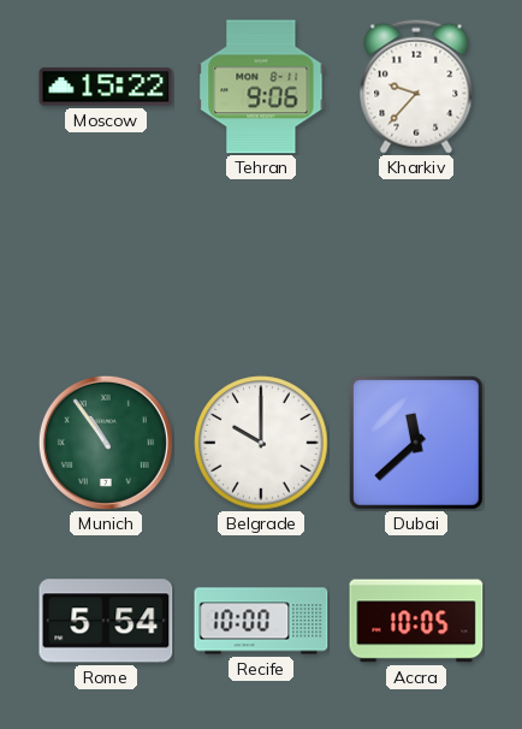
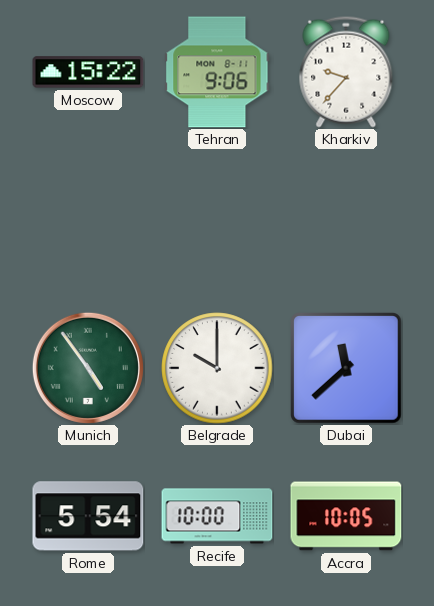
Munich: 10:54 -> 4:54 (88, 368)
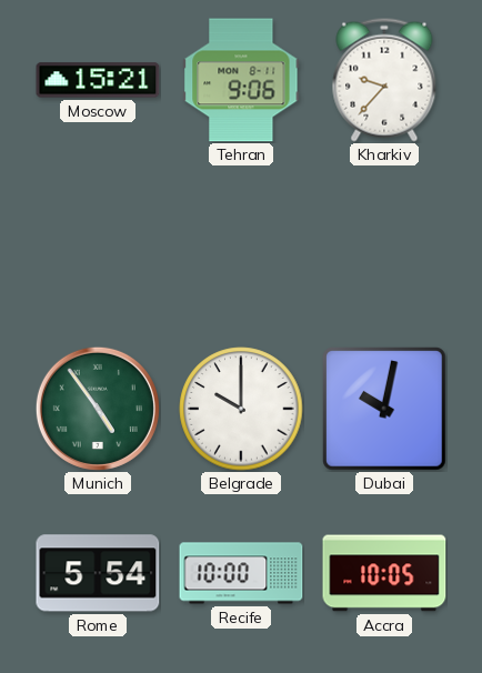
Moscow: 15:22 -> 15:21 (98, 80)
Dubai: 11:38 -> 10:02 (385, 410)
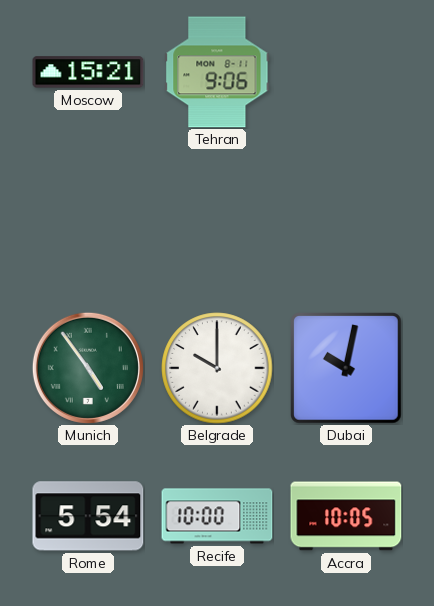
Kharkiv: 9:37 -> none (384, 80)
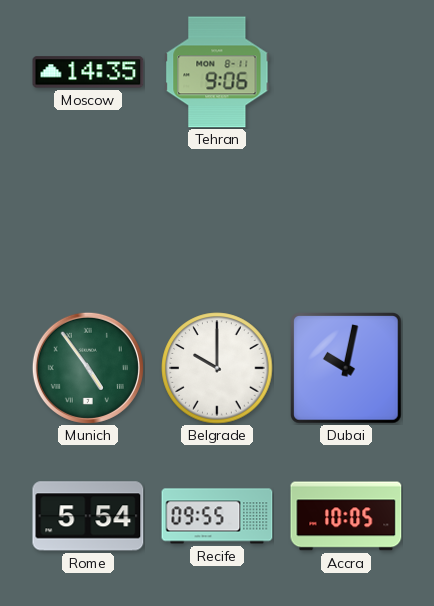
Moscow: 15:21 -> 14:35 (88, 72)
Recife: 10:00 -> 09:55 (217, 516)
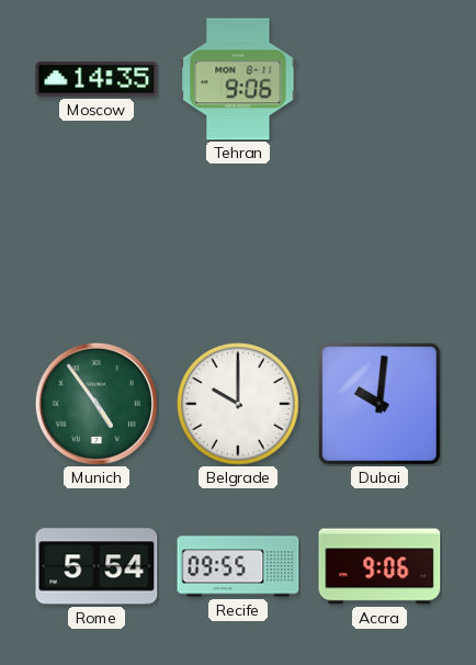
Dubai: 10:02 -> 10:01 (381, 405)
Accra: 10:05 -> 9:06 (379, 566)
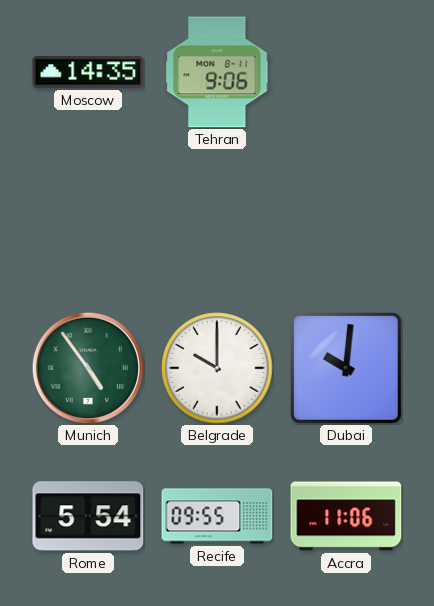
Accra: 9:06 -> 11:06 (346, 516)
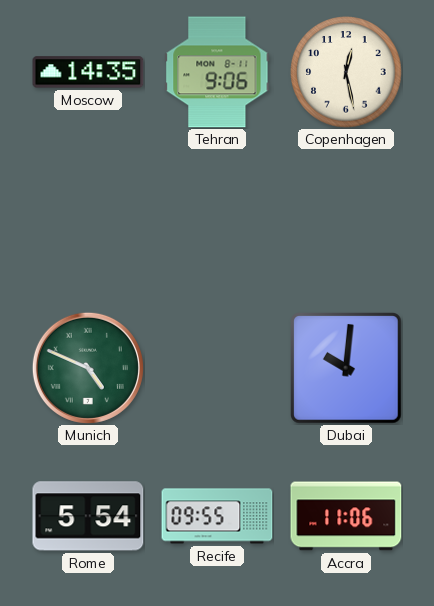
Copenhagen: none -> 12:28 (346, 72)
Munich: 4:54 -> 4:49 (88, 368)
Belgrade: 10:00 -> none (217, 368)
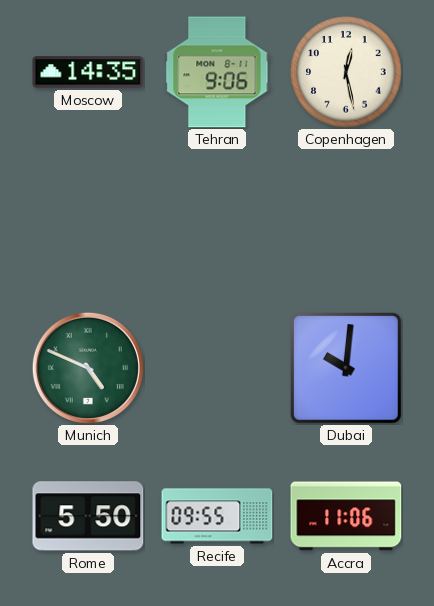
Rome: 5:54 -> 5:50 (88, 516)
